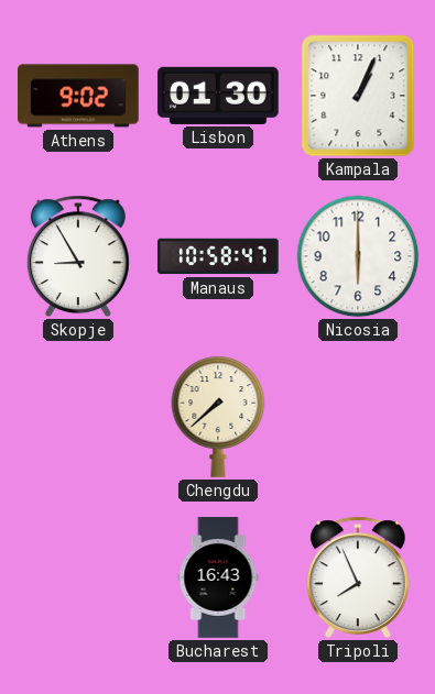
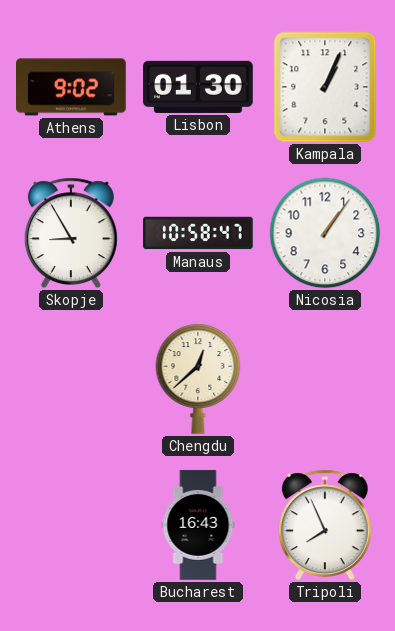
Nicosia: 6:00 -> 1:06 (325, 233)
Chengdu: 7:38 -> 12:38 (198, 379)
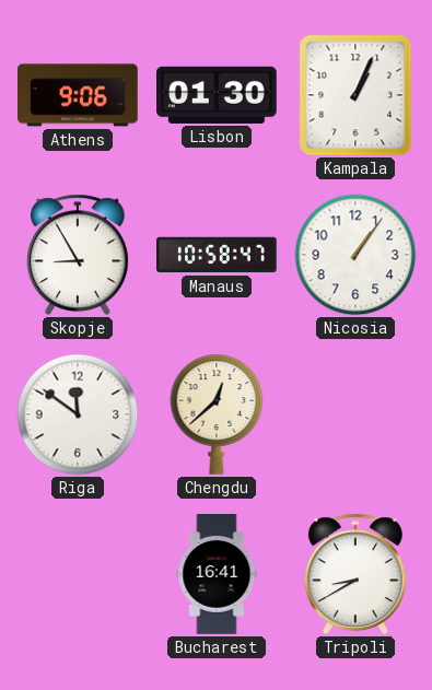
Athens: 9:02 -> 9:06 (79, 95)
Riga: none -> 11:51 (78, 414)
Bucharest: 16:43 -> 16:41 (217, 574)
Tripoli: 7:56 -> 8:40 (355, 574)
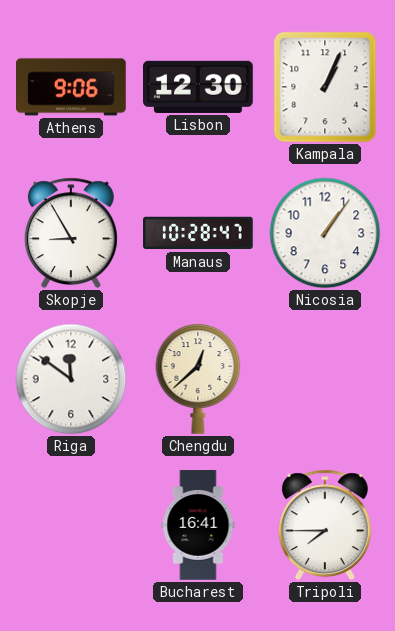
Lisbon: 01:30 -> 12:30 (199, 87)
Manaus: 10:58 -> 10:28 (198, 233)
Tripoli: 8:40 -> 7:45 (325, 525)
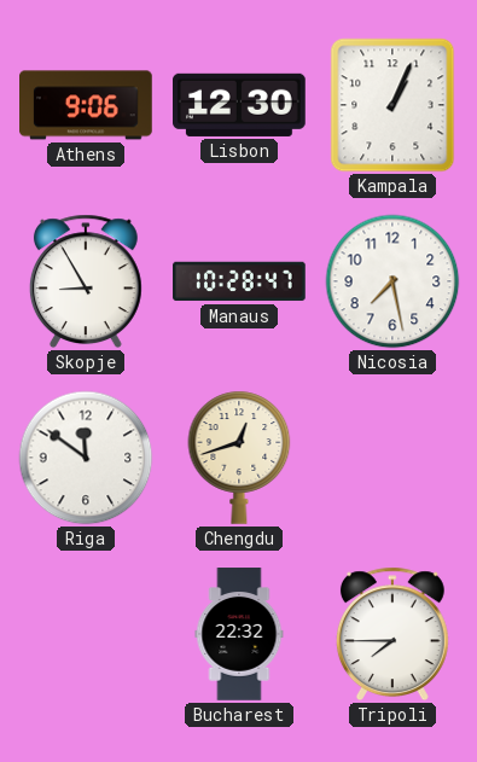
Nicosia: 1:06 -> 7:28 (392, 281)
Chengdu: 12:38 -> 12:42 (239, 458)
Bucharest: 16:41 -> 22:32 (239, 634)
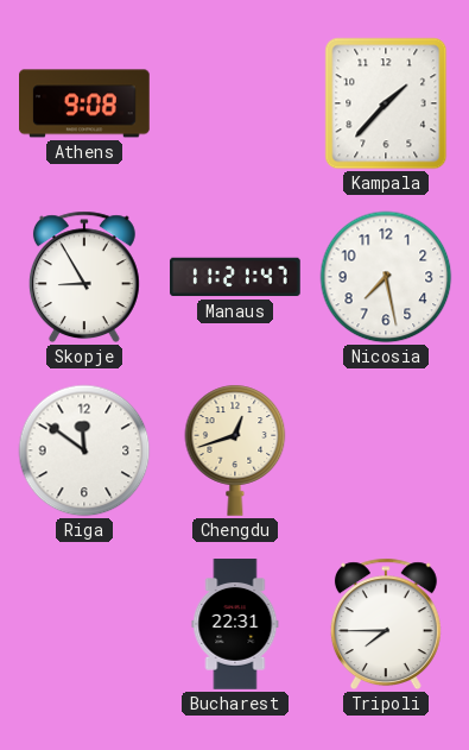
Athens: 9:06 -> 9:08 (85, 103)
Lisbon: 12:30 -> none (240, 105)
Kampala: 1:04 -> 1:37 (386, 103)
Manaus: 10:28 -> 11:21 (235, 277)
Bucharest: 22:32 -> 22:31 (235, 624)
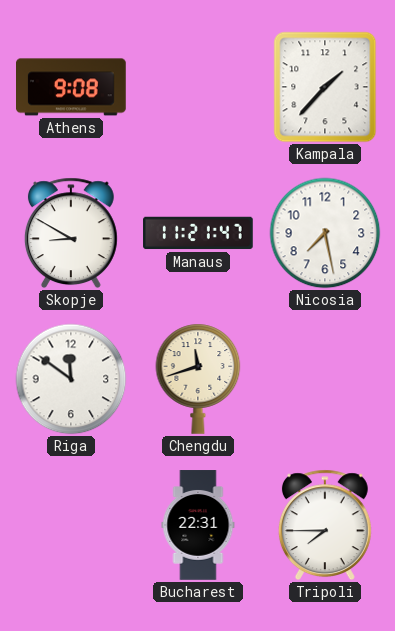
Skopje: 8:55 -> 8:50 (71, 233)
Chengdu: 12:42 -> 11:42 (198, 379)
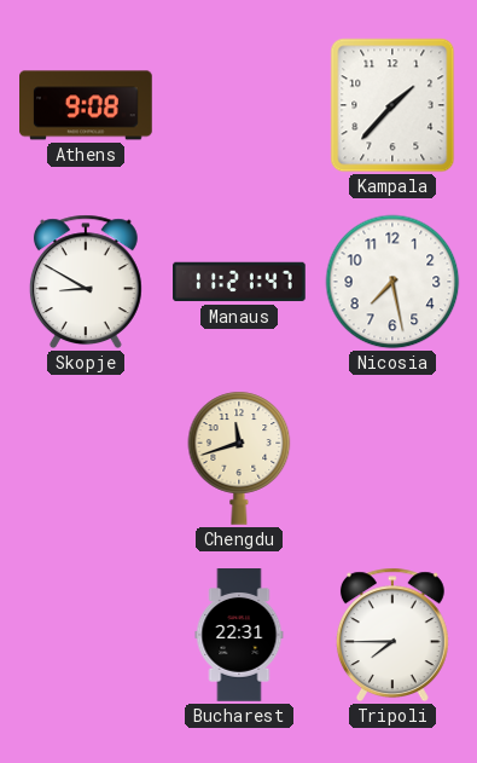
Riga: 11:51 -> none (71, 379)
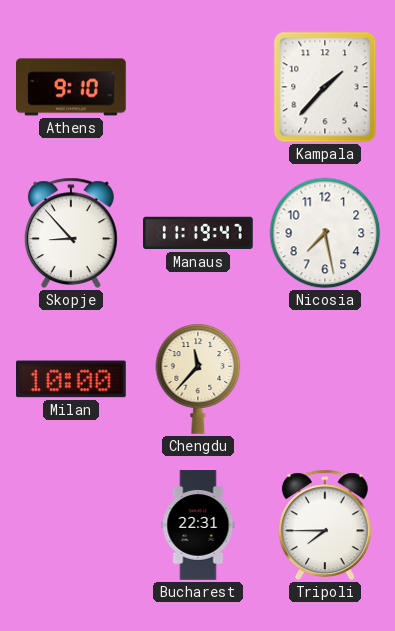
Athens: 9:08 -> 9:10 (72, 87)
Skopje: 8:50 -> 8:53 (71, 233)
Manaus: 11:21 -> 11:19 (198, 233)
Milan: none -> 10:00 (72, 379)
Chengdu: 11:42 -> 11:37 (198, 379)
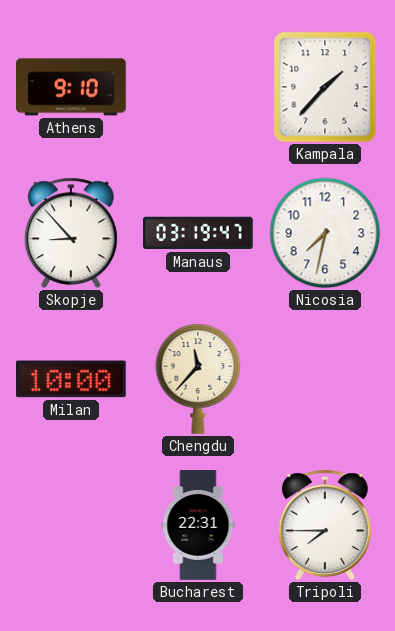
Manaus: 11:19 -> 03:19 (198, 233)
Nicosia: 7:28 -> 7:32 (325, 233)
